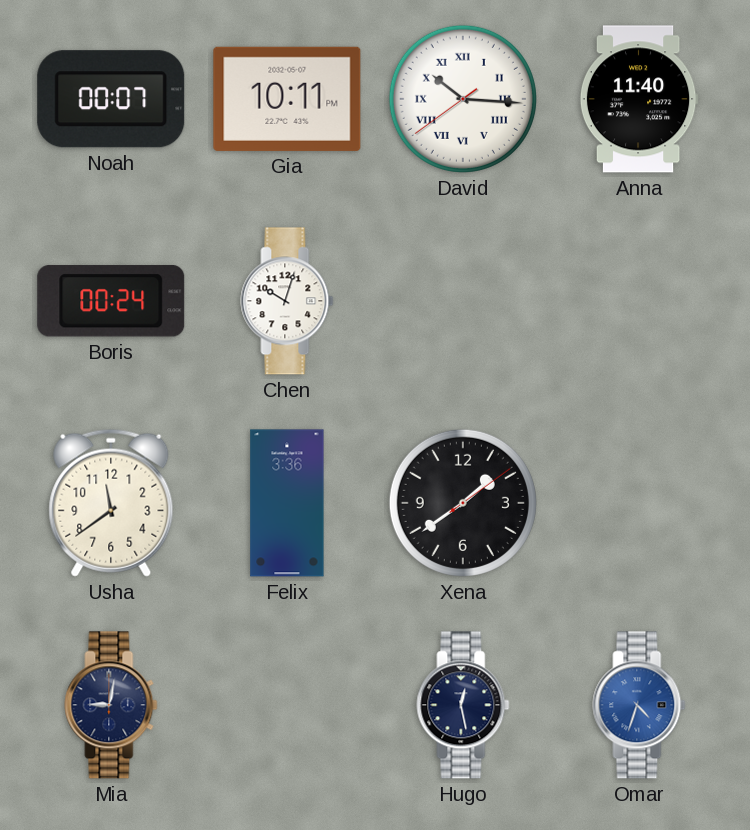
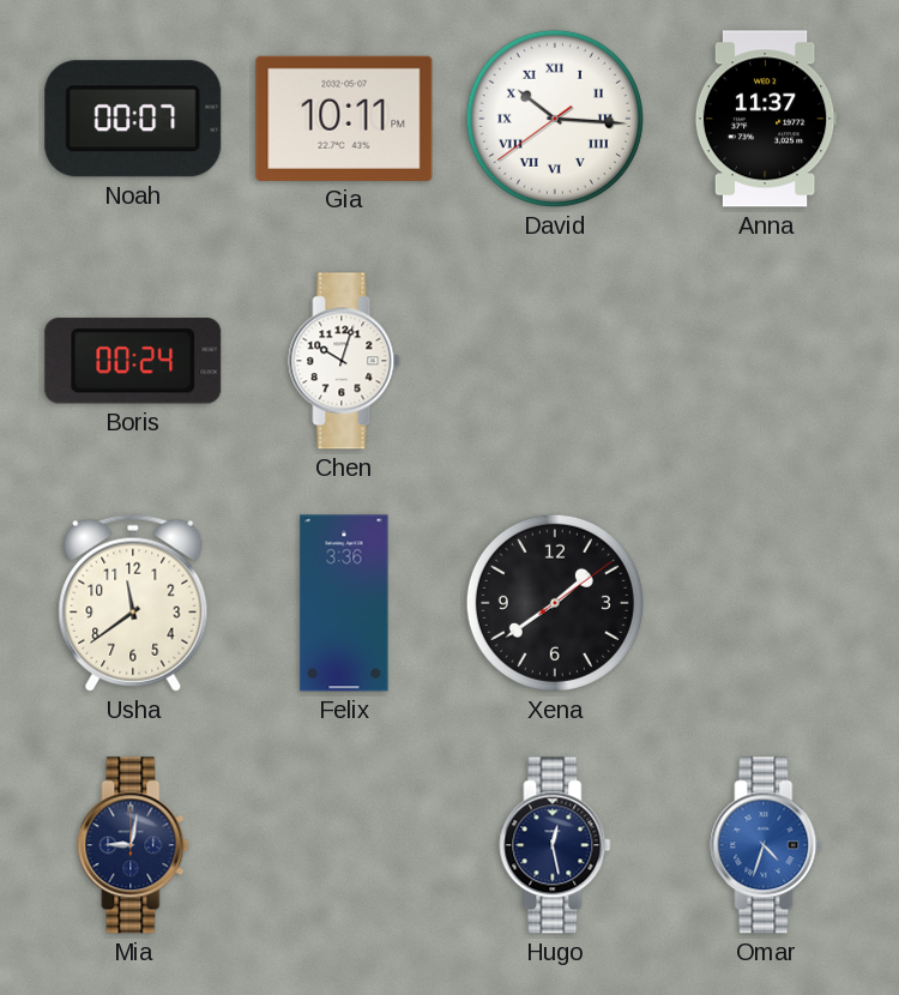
Anna: 11:40 -> 11:37 (766, 119)
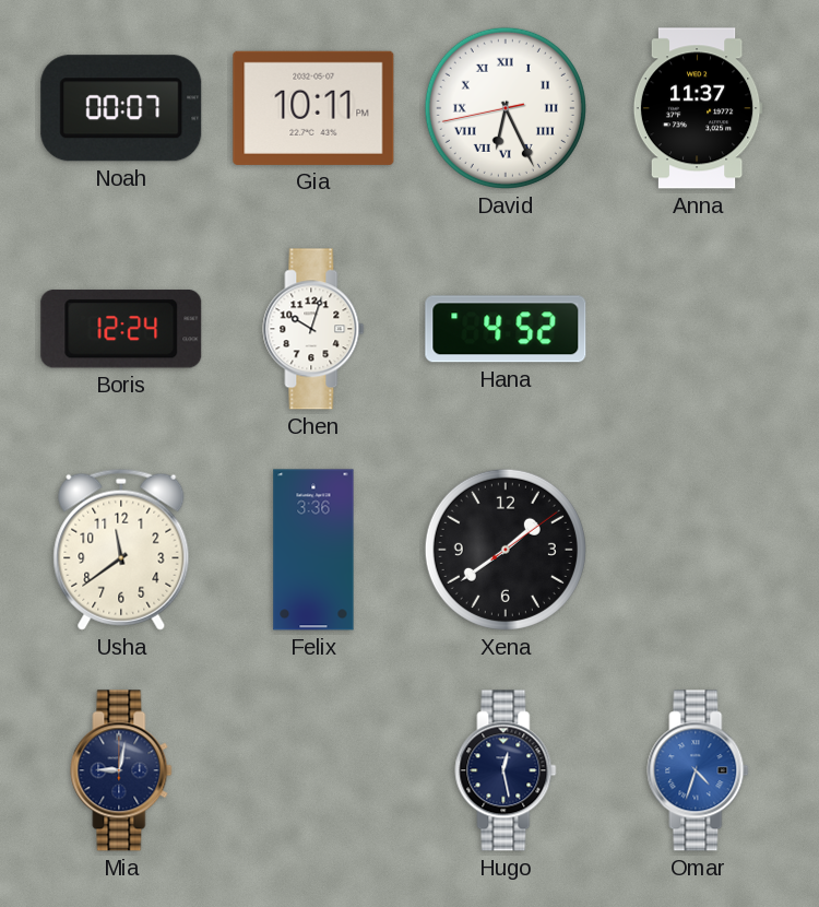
David: 10:15 -> 6:25 (506, 108)
Boris: 00:24 -> 12:24 (121, 329)
Hana: none -> 4:52 (506, 329)
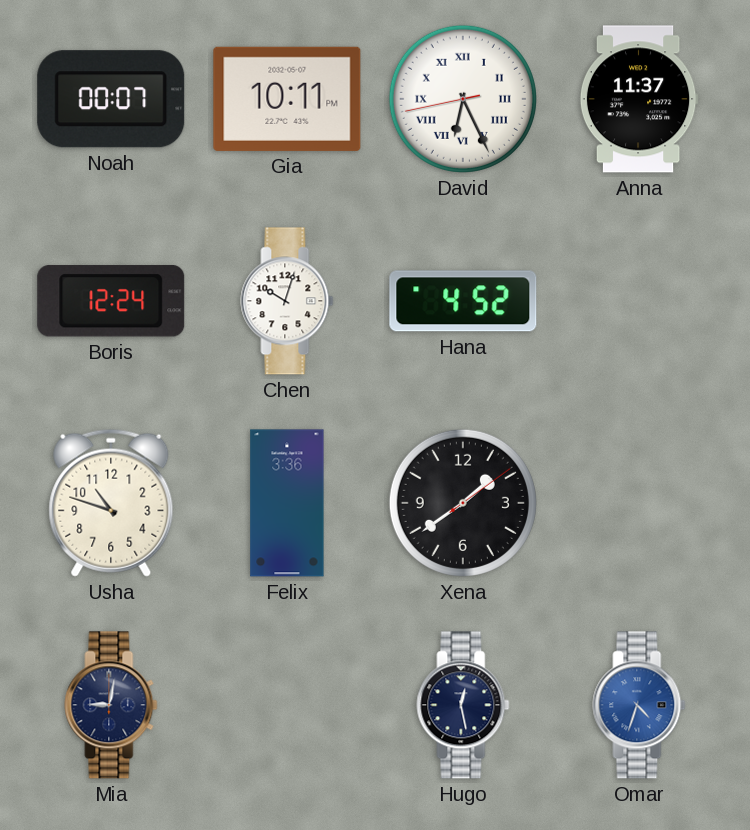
Usha: 11:39 -> 10:48 (111, 503)
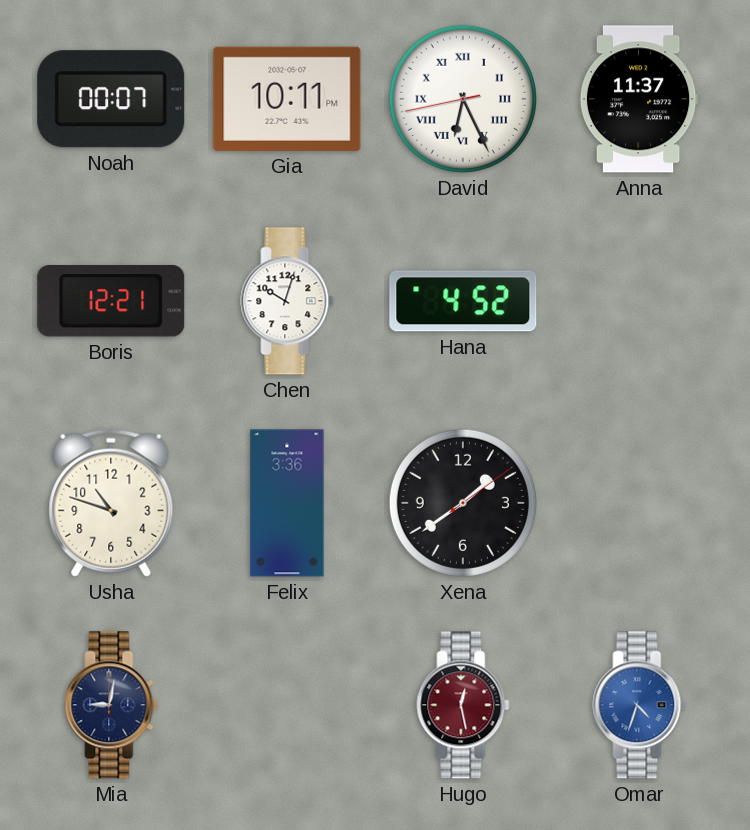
Boris: 12:24 -> 12:21 (111, 301)
Hugo dial: navy -> burgundy (463, 705)
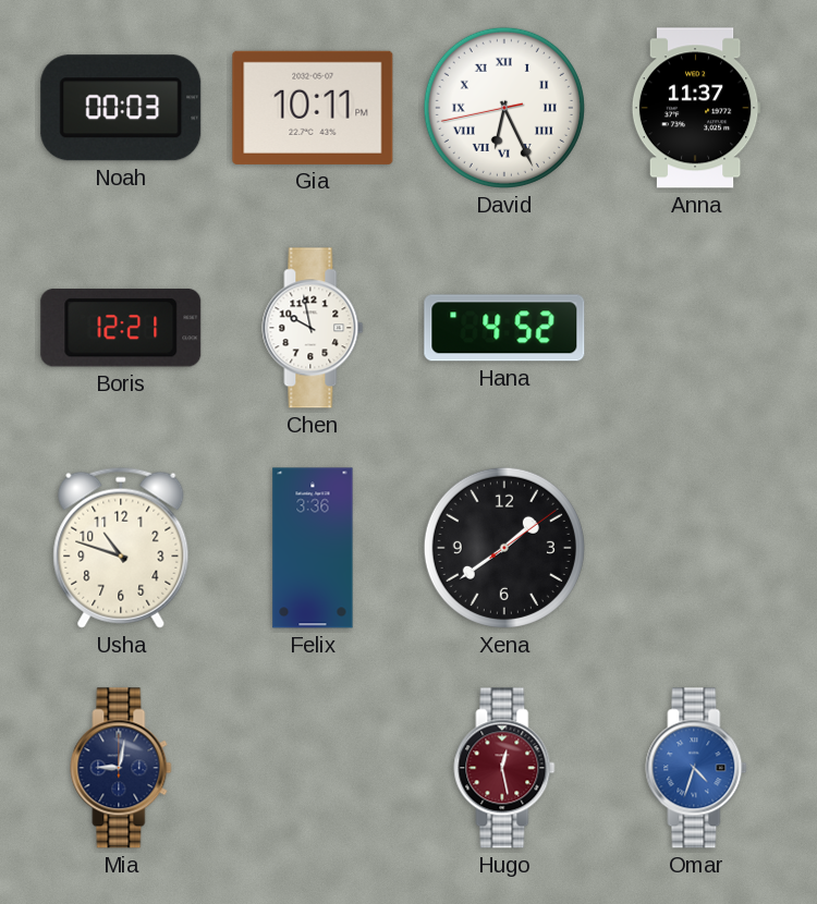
Noah: 00:07 -> 00:03 (121, 108)
Chen: 10:03 -> 9:58 (313, 328)
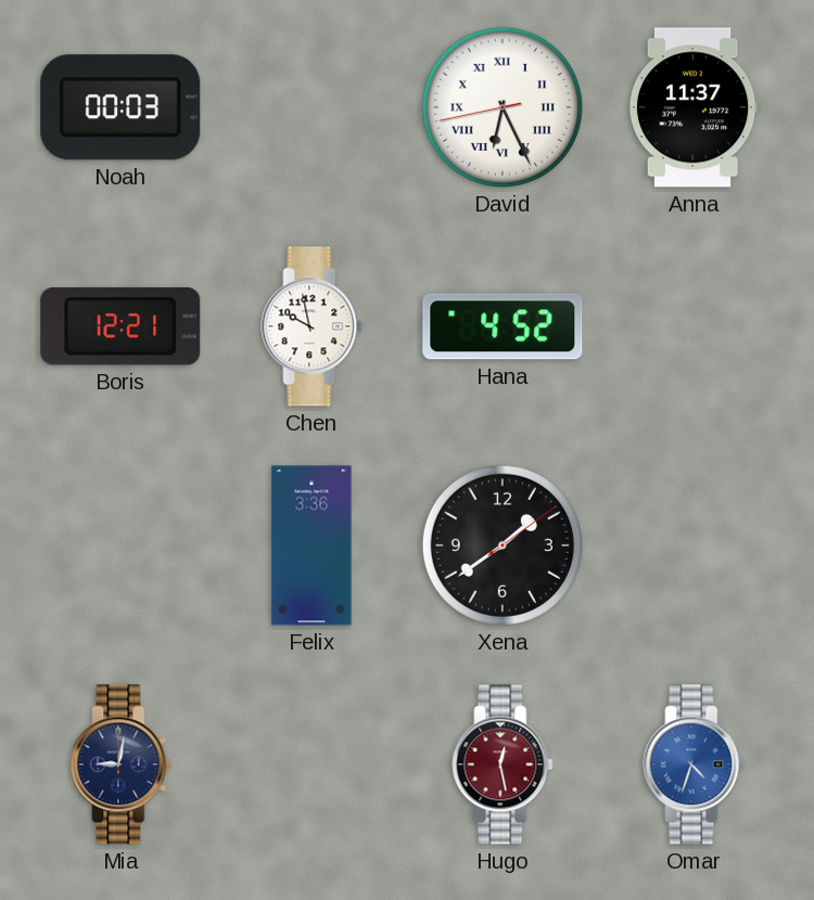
Gia: 10:11 -> none (313, 108)
Usha: 10:48 -> none (121, 548)
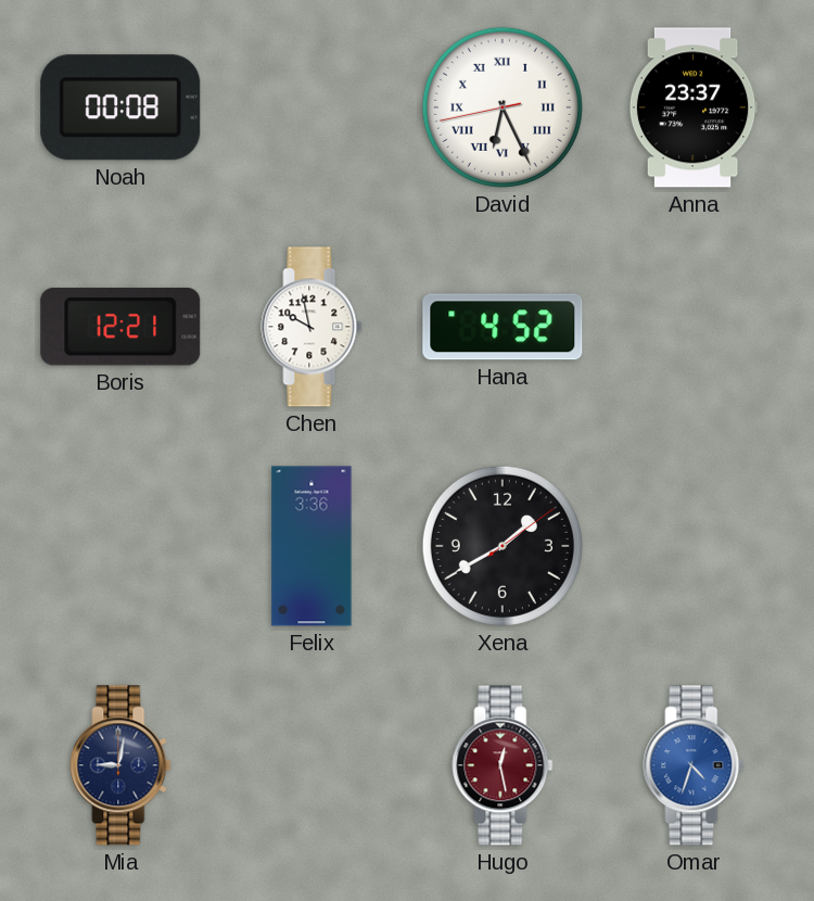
Noah: 00:03 -> 00:08 (120, 107)
Anna: 11:37 -> 23:37 (694, 107)
Xena: 1:39 -> 1:40 (503, 546)
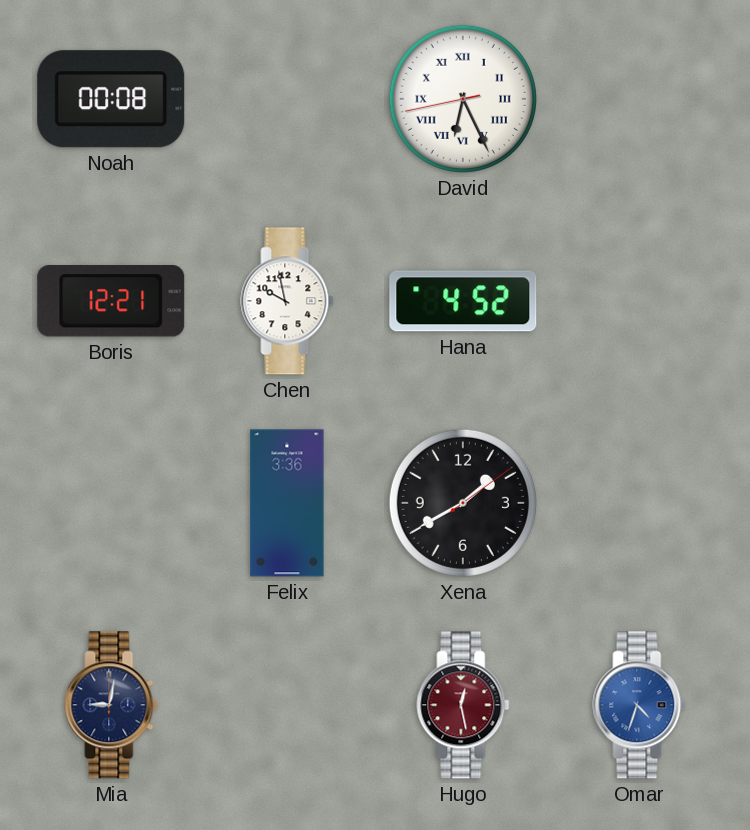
Anna: 23:37 -> none (694, 107)
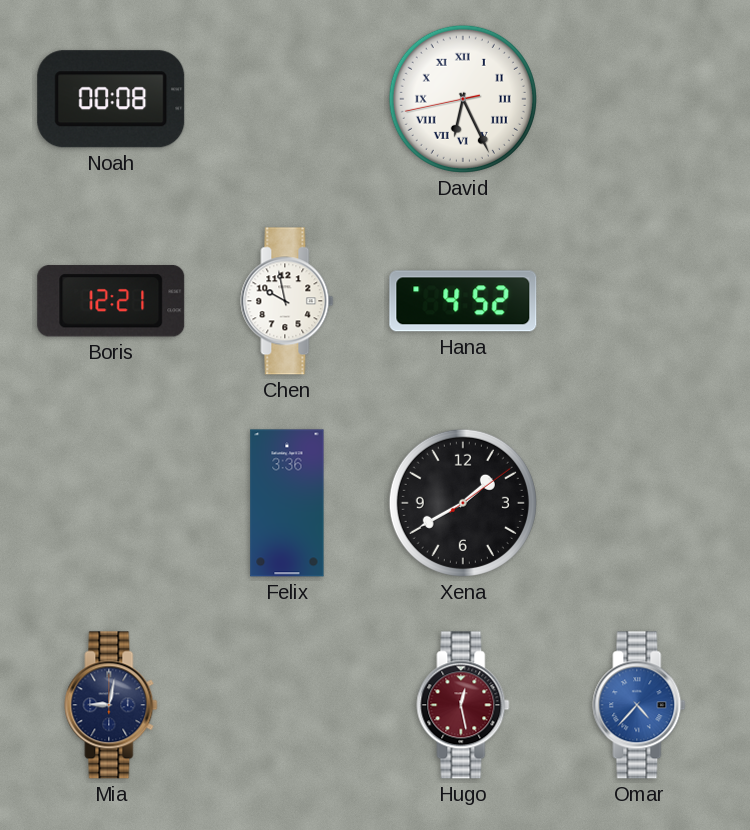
Omar: 4:33 -> 4:37 (639, 705)
